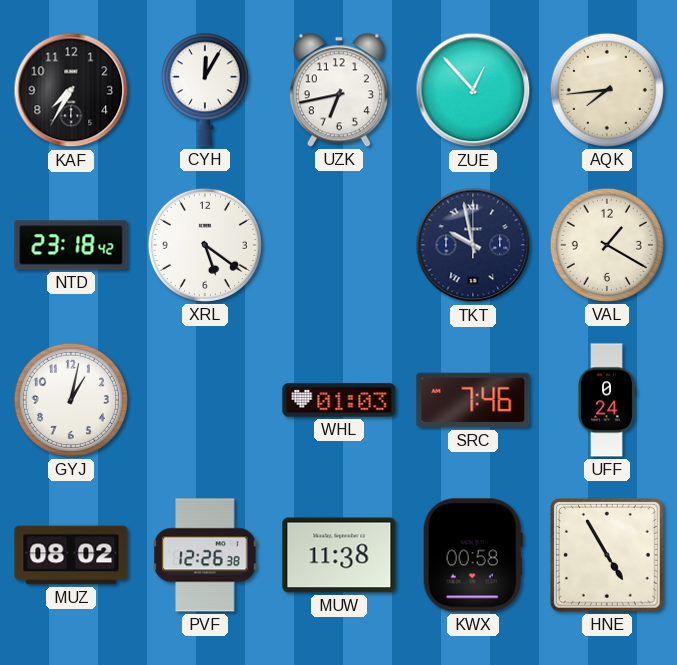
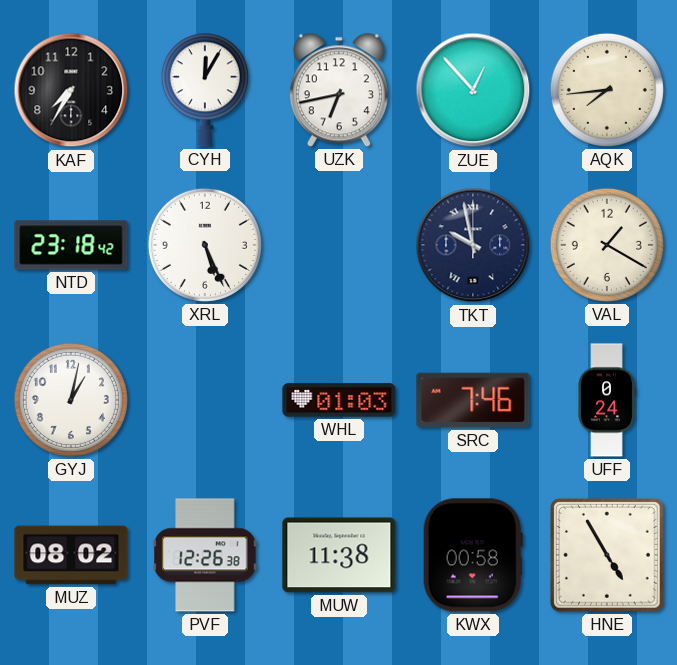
XRL: 5:21 -> 5:26 (205, 245)
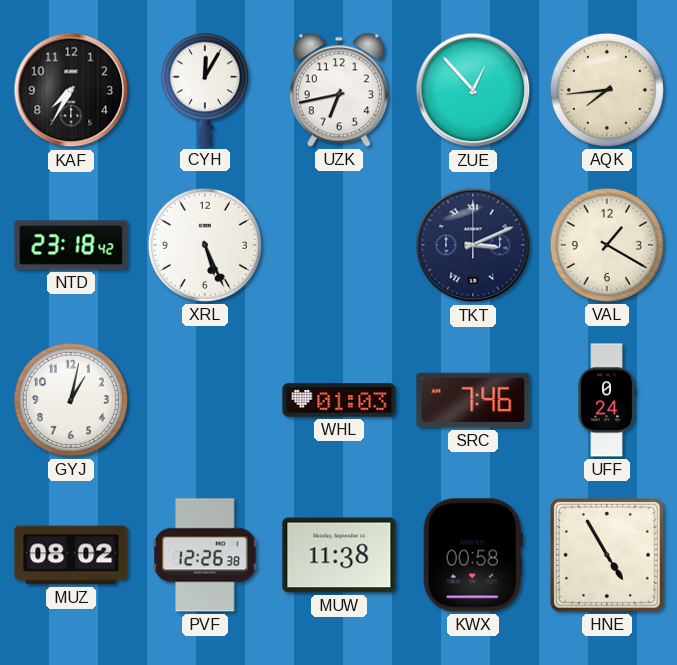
TKT: 9:58 -> 3:11 (473, 245)
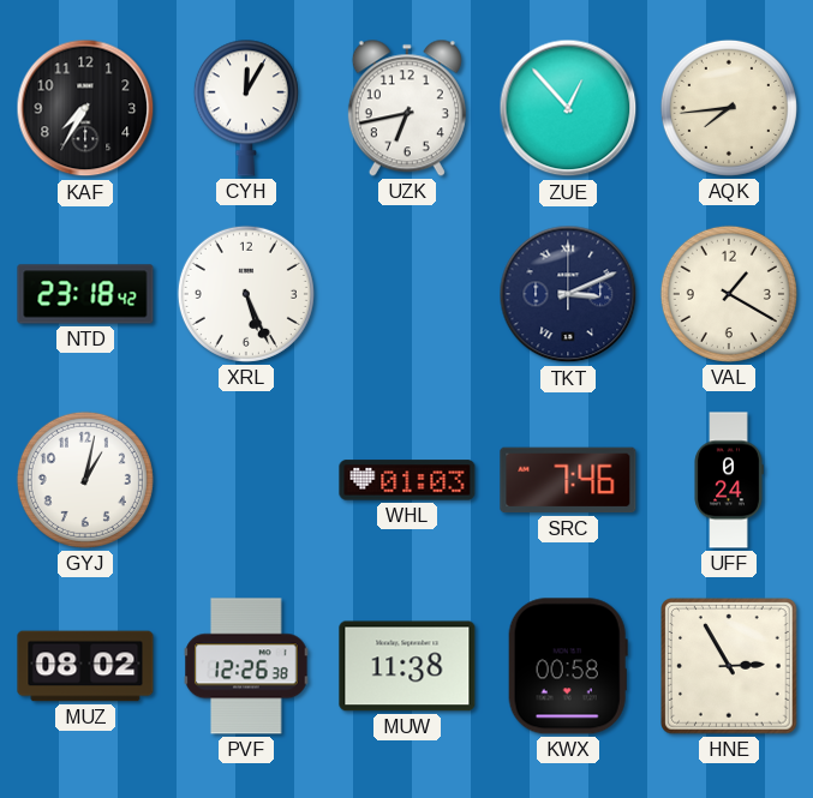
HNE: 4:55 -> 2:55 (729, 666)
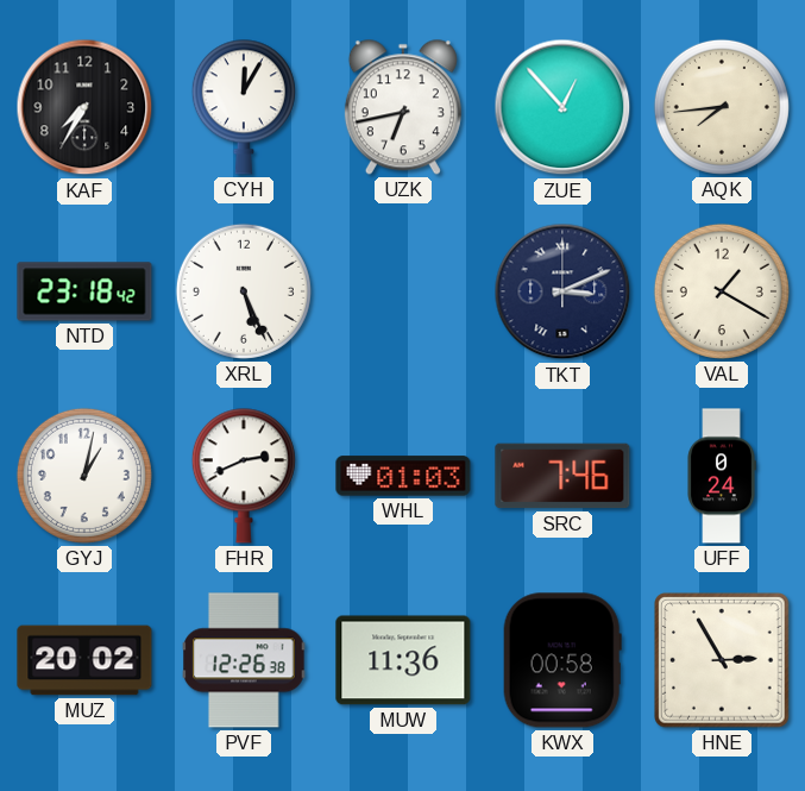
FHR: none -> 2:41 (244, 476)
MUZ: 08:02 -> 20:02 (84, 660)
MUW: 11:38 -> 11:36 (403, 660)
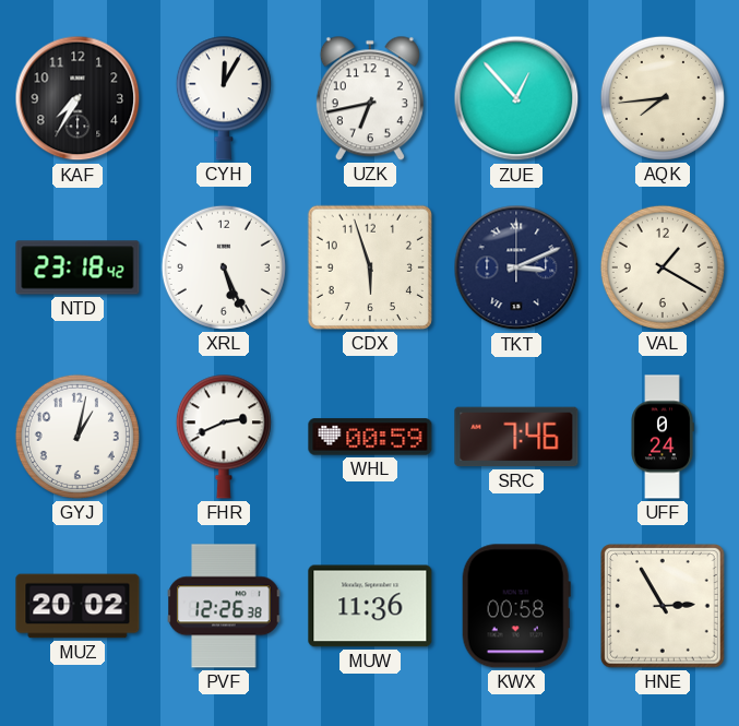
CDX: none -> 5:57 (370, 267)
WHL: 01:03 -> 00:59 (370, 437)
